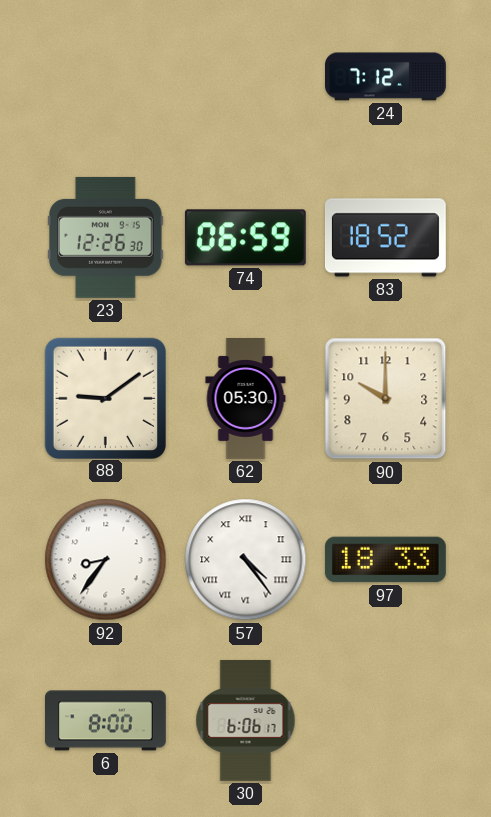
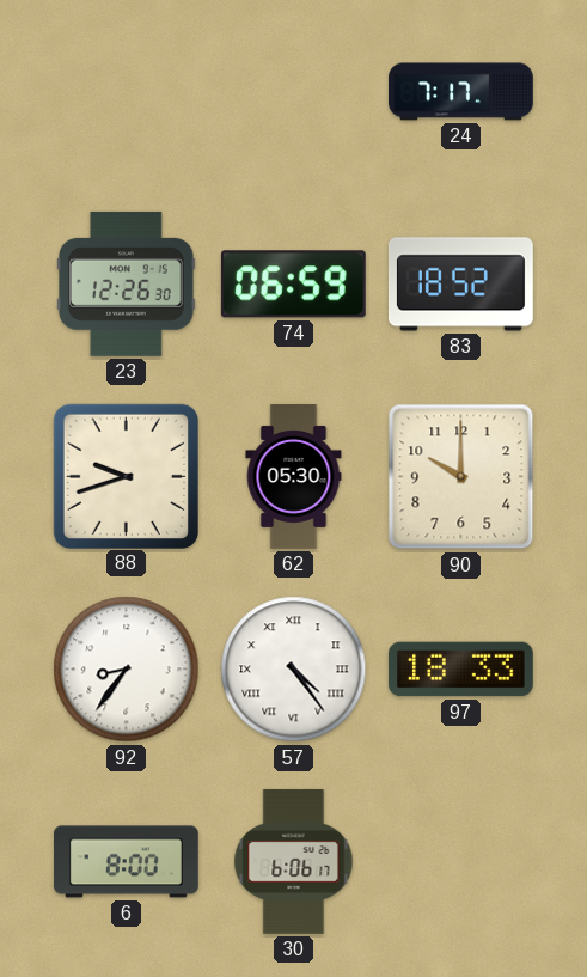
24: 7:12 -> 7:17 (461, 92)
88: 9:09 -> 9:42 (126, 476)
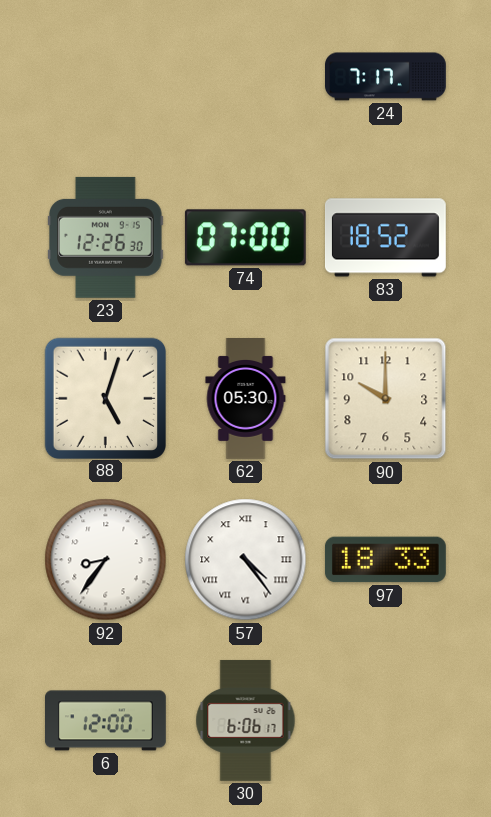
74: 06:59 -> 07:00 (245, 238)
88: 9:42 -> 5:03 (105, 398)
6: 8:00 -> 12:00 (106, 721)
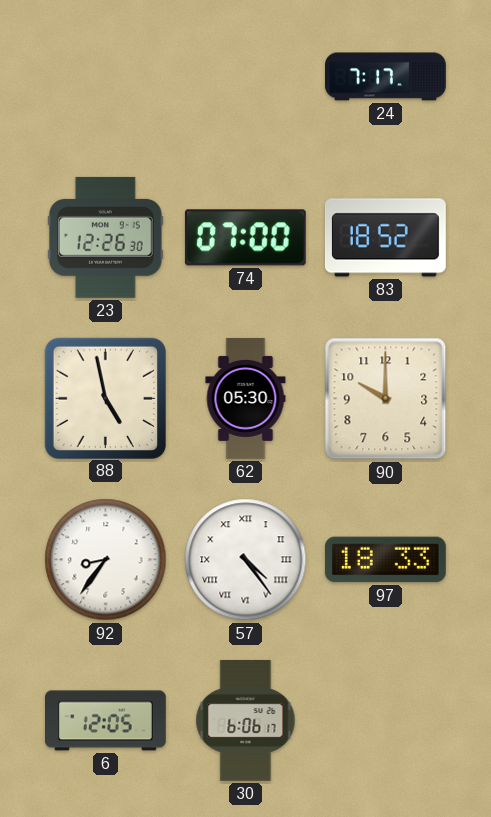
88: 5:03 -> 4:58 (105, 398)
6: 12:00 -> 12:05 (106, 721)
